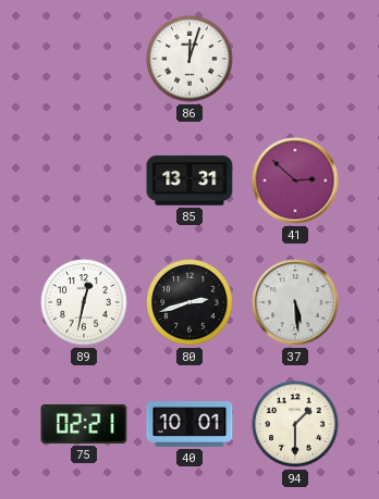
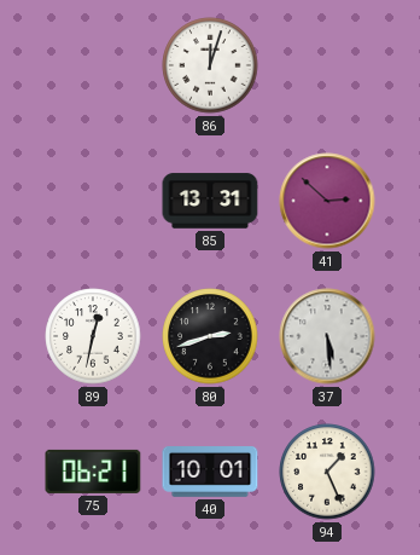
75: 02:21 -> 06:21 (93, 472)
94: 1:30 -> 1:26 (327, 472)
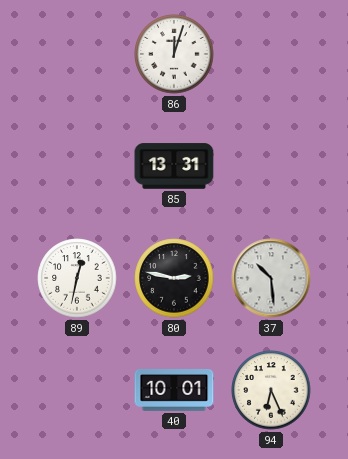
41: 2:52 -> none (327, 201)
80: 2:42 -> 2:47 (174, 278)
37: 5:29 -> 10:29 (271, 278)
75: 06:21 -> none (93, 472)
94: 1:26 -> 6:26 (271, 390)
